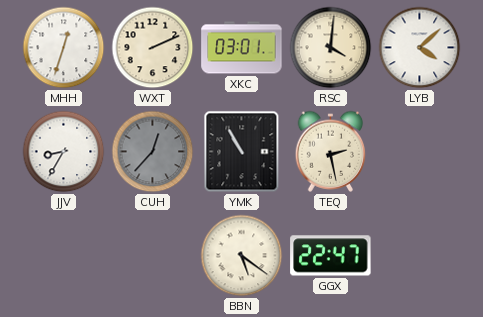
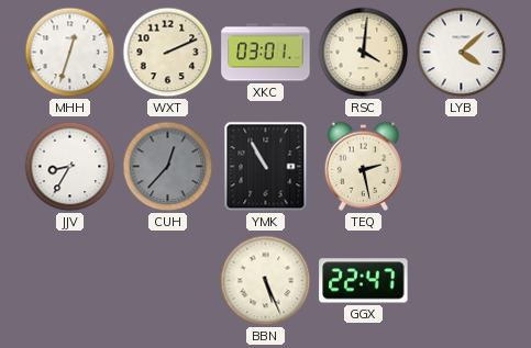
BBN: 5:21 -> 5:26 (266, 281)
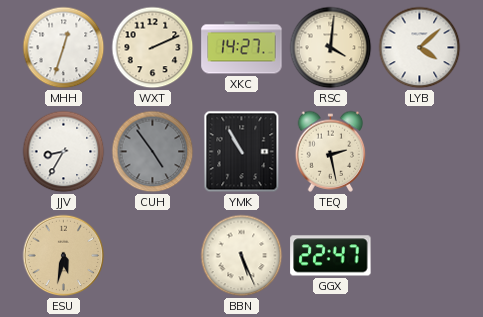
XKC: 03:01 -> 14:27 (242, 48)
CUH: 12:37 -> 4:54 (153, 152)
ESU: none -> 5:32 (64, 256)
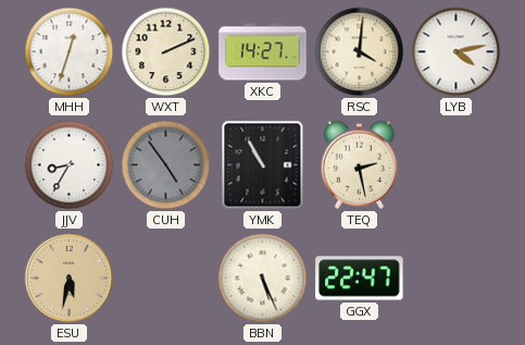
LYB: 4:08 -> 4:13 (457, 52)
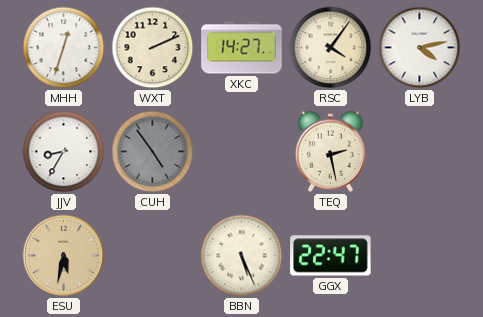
RSC: 4:01 -> 4:06 (331, 48)
YMK: 10:55 -> none (263, 165)
